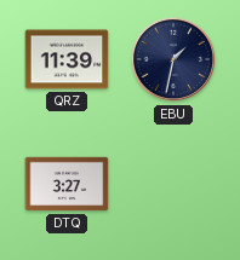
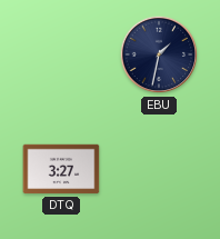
QRZ: 11:39 -> none (67, 59)
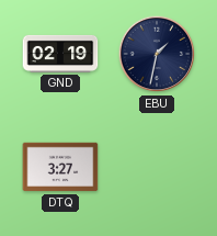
GND: none -> 02:19 (60, 54)
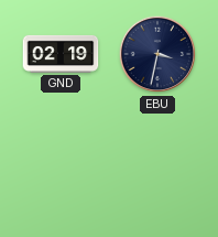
EBU: 1:32 -> 3:32 (157, 54)
DTQ: 3:27 -> none (60, 167)
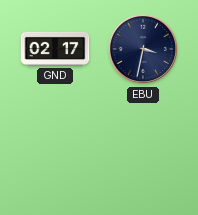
GND: 02:19 -> 02:17 (55, 49)
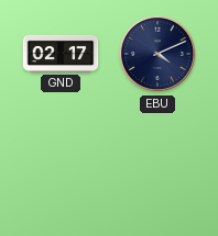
EBU: 3:32 -> 4:11 (157, 54)
